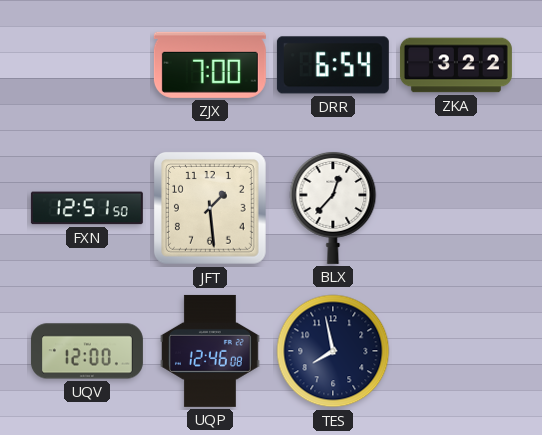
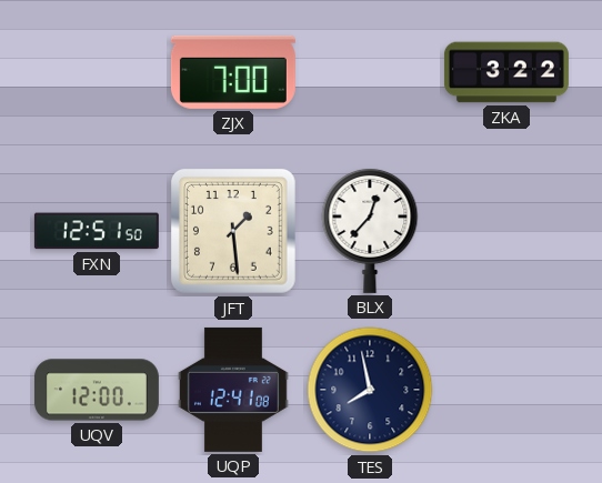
DRR: 6:54 -> none (333, 65)
UQP: 12:46 -> 12:41 (234, 390)
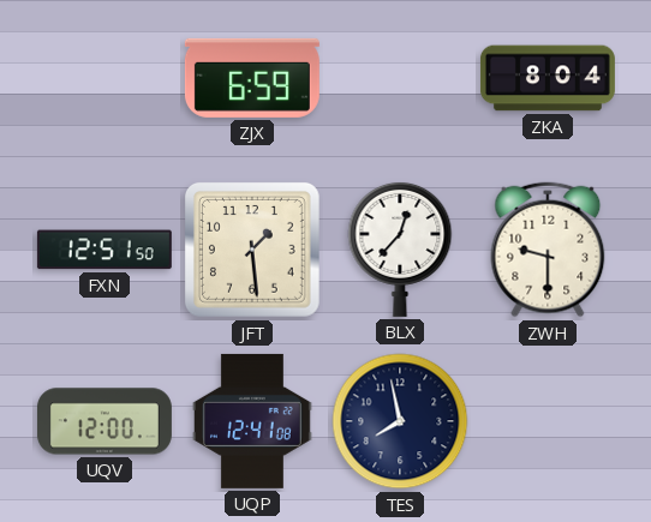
ZJX: 7:00 -> 6:59 (252, 78)
ZKA: 3:22 -> 8:04 (548, 78)
ZWH: none -> 9:30 (548, 250)
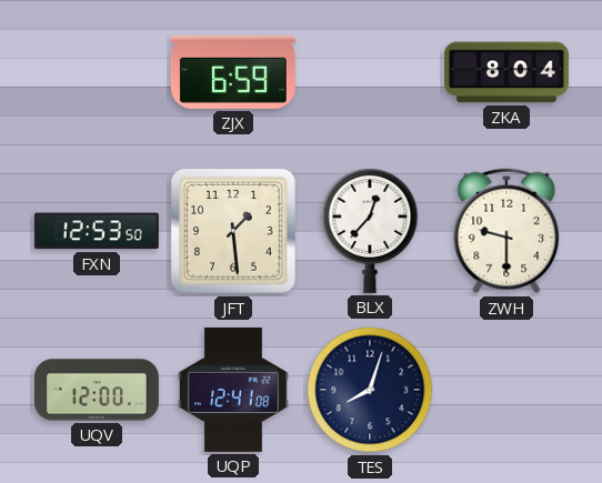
FXN: 12:51 -> 12:53 (97, 231)
TES: 7:58 -> 8:03 (370, 390)
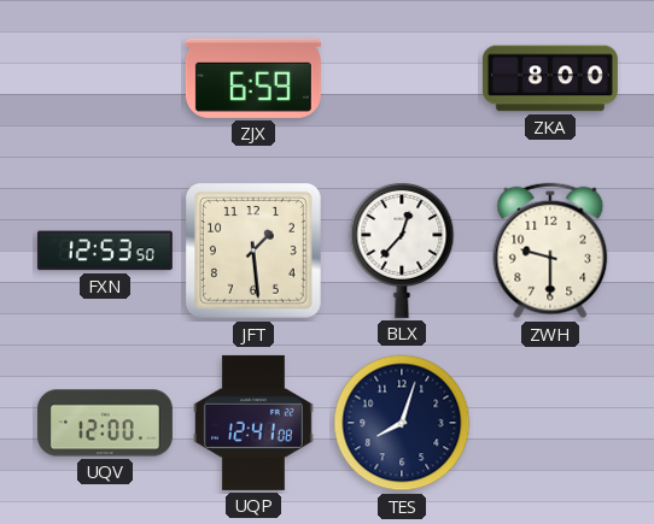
ZKA: 8:04 -> 8:00 (550, 78)
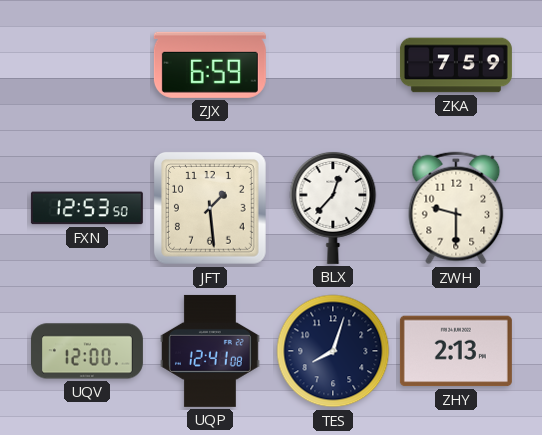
ZKA: 8:00 -> 7:59 (456, 65)
ZHY: none -> 2:13 (456, 351)
